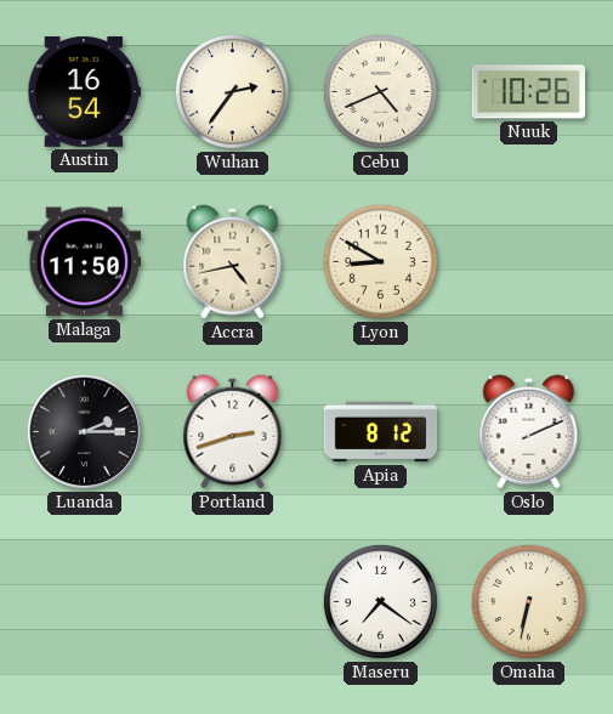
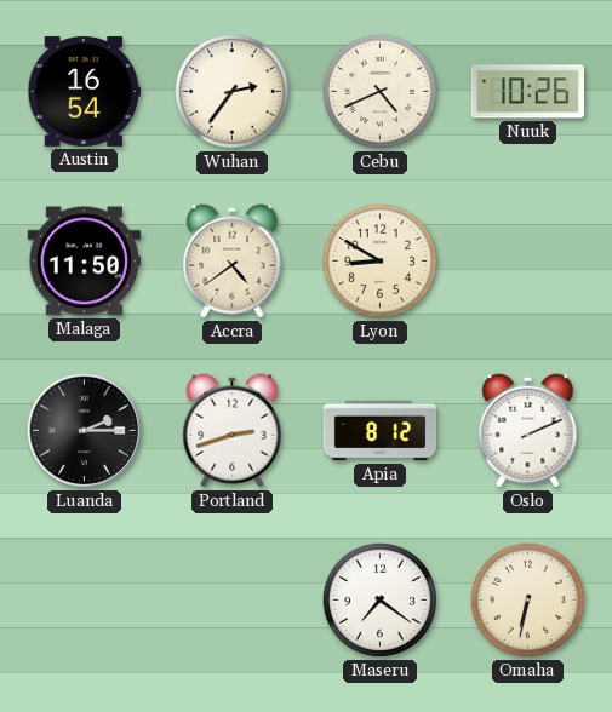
Accra: 4:43 -> 4:39 (233, 262)
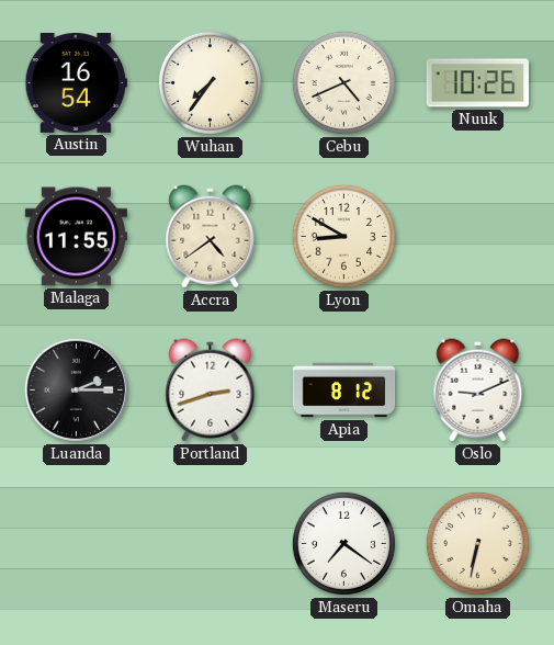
Wuhan: 2:36 -> 7:36 (210, 82)
Malaga: 11:50 -> 11:55 (76, 237)
Oslo: 2:11 -> 9:11 (478, 391)
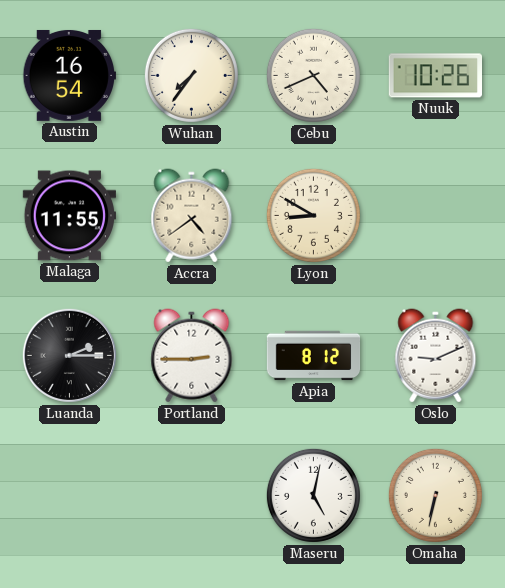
Portland: 2:42 -> 2:45 (192, 356)
Maseru: 7:21 -> 5:02 (313, 495)
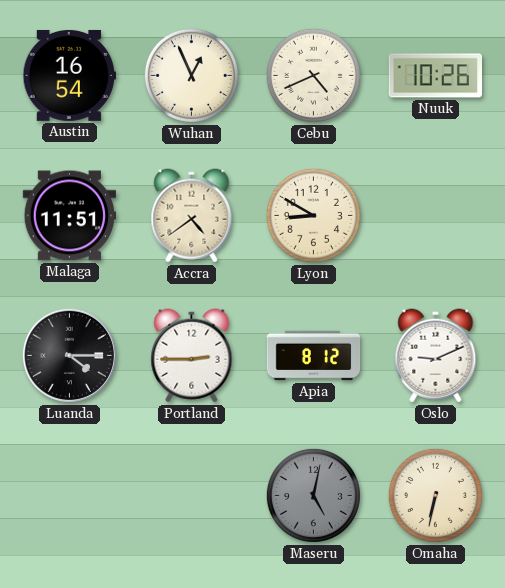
Wuhan: 7:36 -> 12:56 (191, 75)
Malaga: 11:55 -> 11:51 (69, 216)
Luanda: 2:15 -> 4:15 (69, 355)
Maseru dial: white -> grey (313, 495)
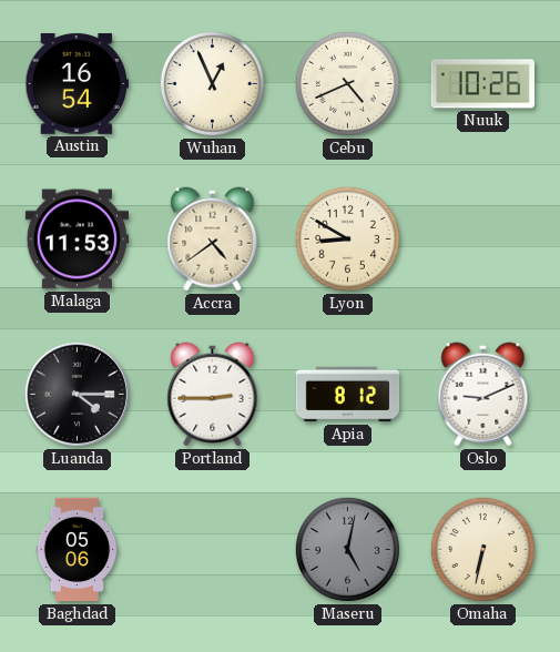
Malaga: 11:51 -> 11:53 (77, 240)
Baghdad: none -> 05:06 (78, 550)
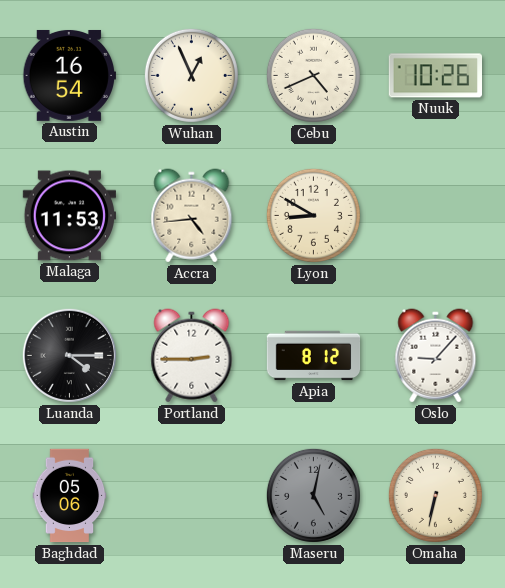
Accra: 4:39 -> 4:44 (192, 216)
Oslo: 9:11 -> 9:07 (436, 356)
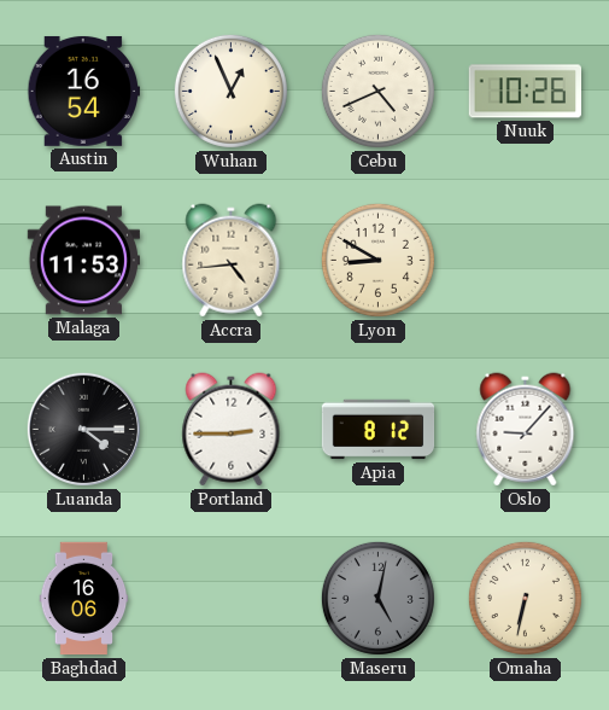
Baghdad: 05:06 -> 16:06 (84, 599)
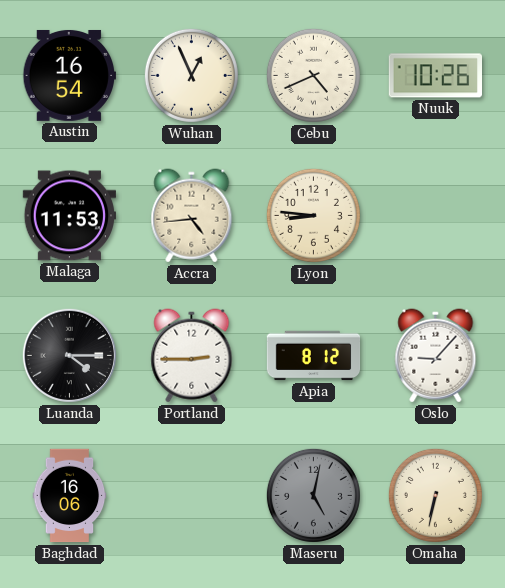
Lyon: 8:50 -> 8:46 (313, 215)
